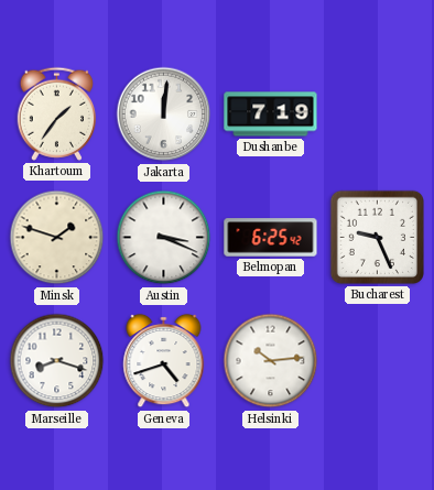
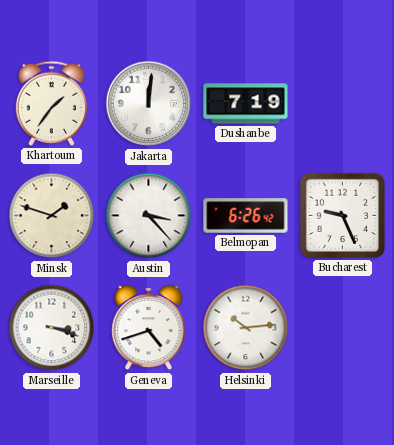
Austin: 3:19 -> 3:23 (149, 216)
Belmopan: 6:25 -> 6:26 (246, 216)
Marseille: 8:18 -> 3:18 (52, 328)
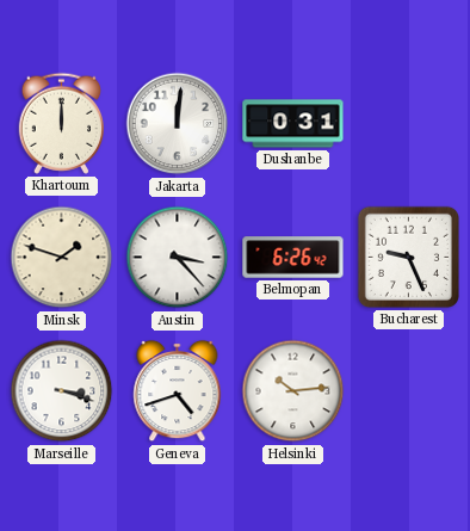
Khartoum: 1:36 -> 12:00 (61, 123)
Dushanbe: 7:19 -> 0:31 (293, 124)
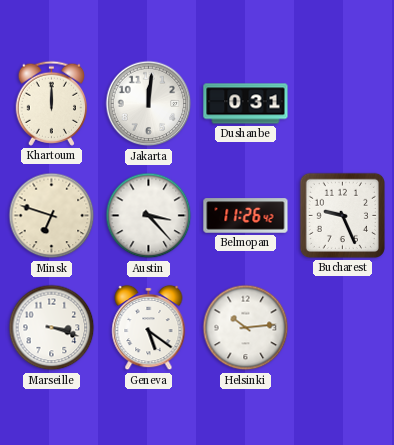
Minsk: 1:48 -> 6:48 (52, 216)
Belmopan: 6:26 -> 11:26 (246, 216)
Geneva: 4:42 -> 5:21 (149, 328)
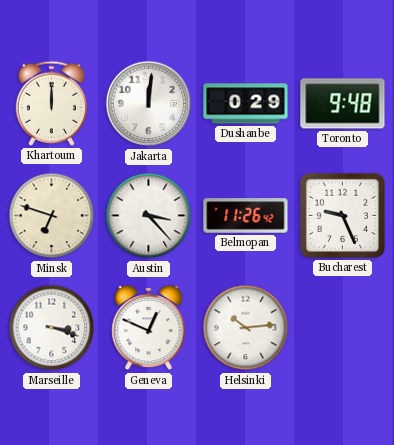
Dushanbe: 0:31 -> 0:29 (246, 104)
Toronto: none -> 9:48 (343, 104)
Geneva: 5:21 -> 12:49 (149, 328)
